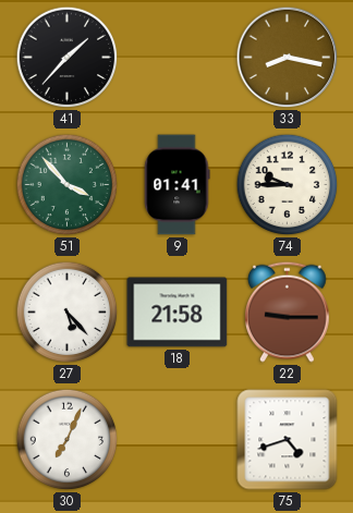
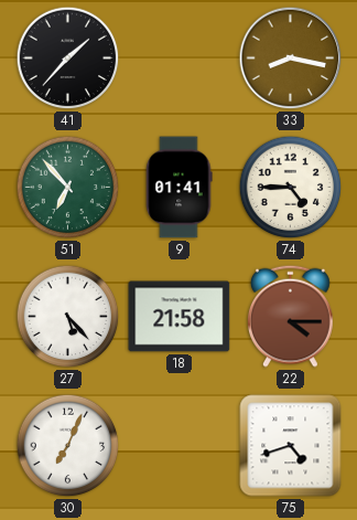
51: 3:53 -> 6:53 (68, 188)
74: 9:45 -> 4:45 (291, 188)
22: 9:15 -> 4:15 (291, 316)
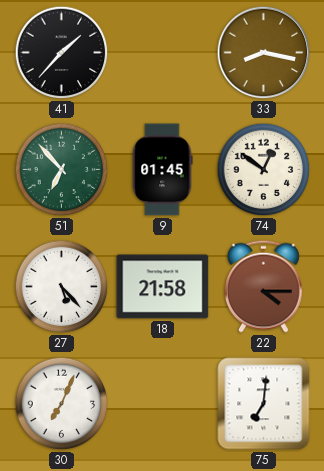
9: 01:41 -> 01:45 (163, 170)
74: 4:45 -> 12:51 (264, 170)
75: 4:42 -> 7:01 (264, 404)
